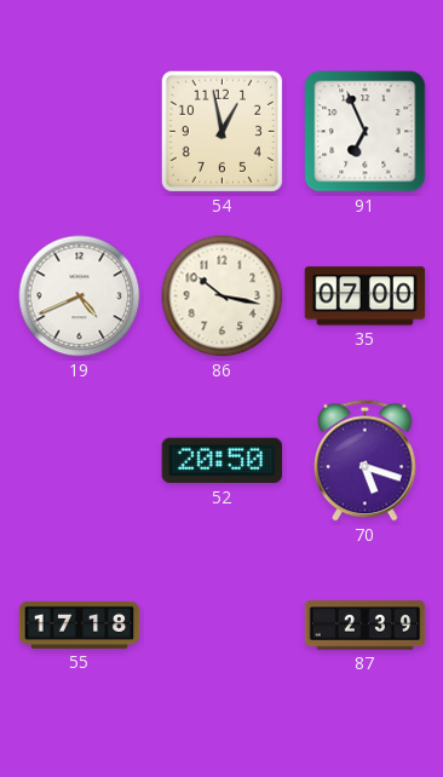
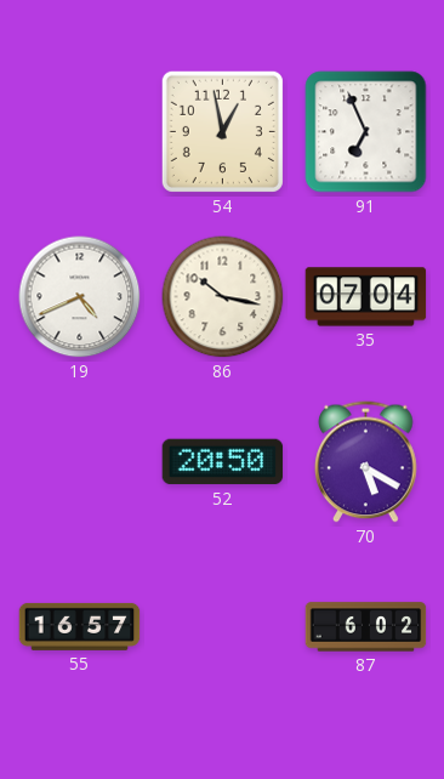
35: 07:00 -> 07:04 (366, 297)
70: 5:18 -> 5:20 (366, 462)
55: 17:18 -> 16:57 (80, 626)
87: 2:39 -> 6:02 (366, 627)
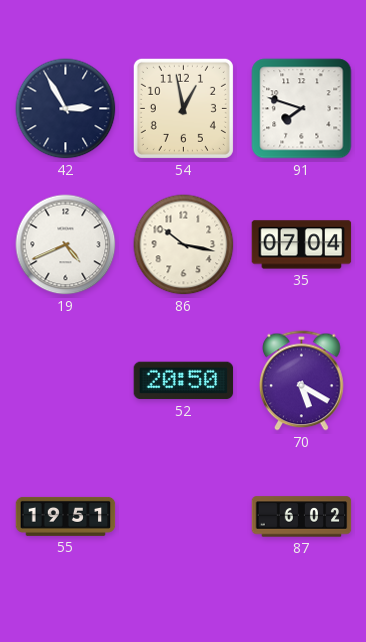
42: none -> 2:55 (66, 109)
91: 6:56 -> 7:48 (302, 109)
55: 16:57 -> 19:51 (66, 516)
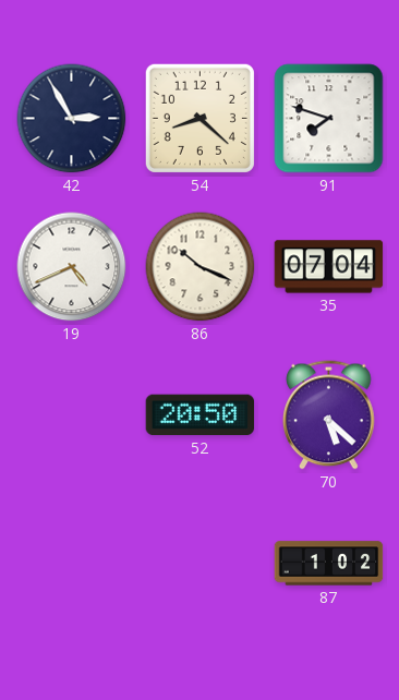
54: 12:58 -> 8:22 (199, 118)
86: 10:17 -> 10:19 (201, 267)
70: 5:20 -> 5:22 (329, 415)
55: 19:51 -> none (66, 516)
87: 6:02 -> 1:02 (329, 564)
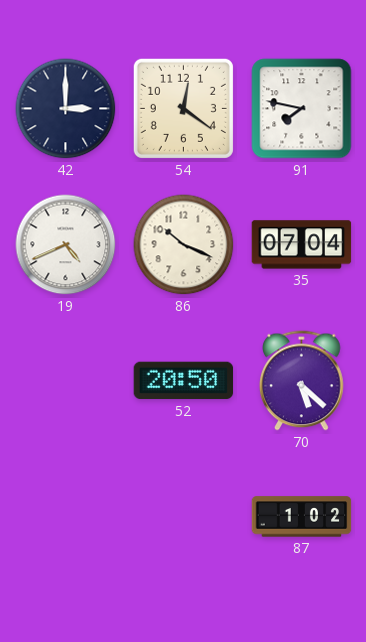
42: 2:55 -> 3:00 (66, 109)
54: 8:22 -> 12:21 (183, 108)
91: 7:48 -> 7:47 (302, 109)
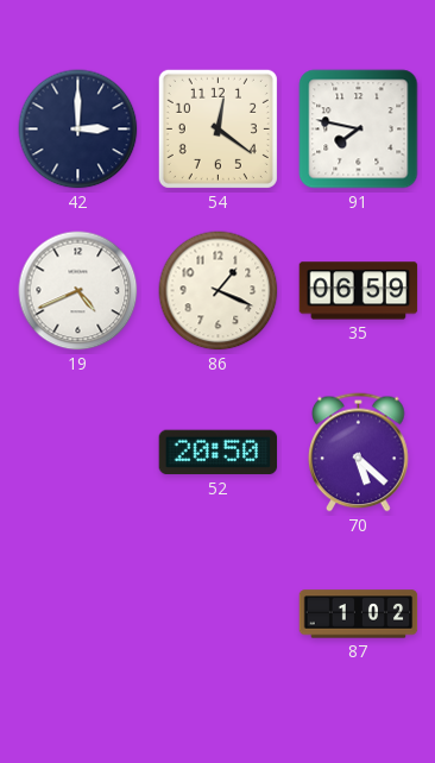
86: 10:19 -> 1:19 (219, 291)
35: 07:04 -> 06:59 (359, 291)
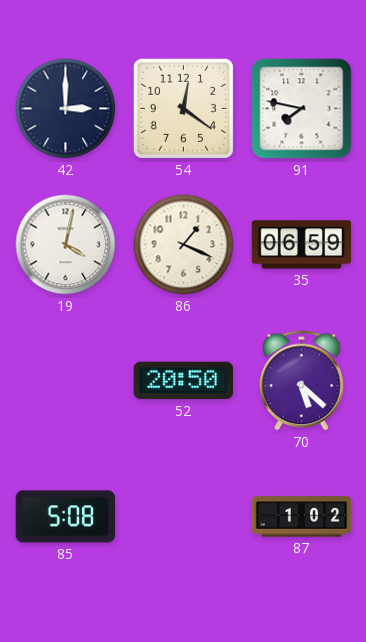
19: 4:41 -> 4:02 (66, 245)
85: none -> 5:08 (66, 517)
